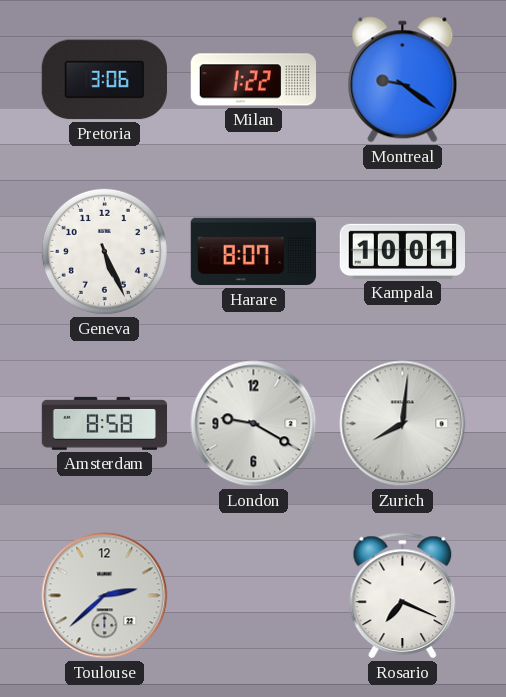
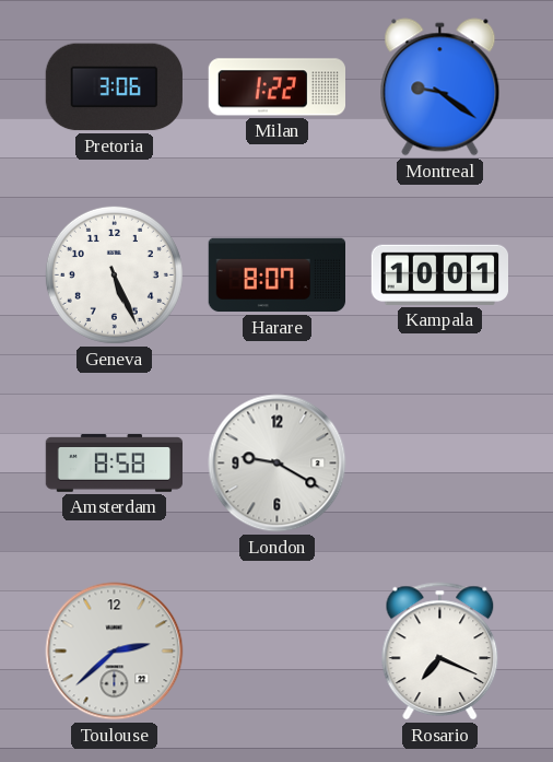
Zurich: 8:01 -> none (403, 424)
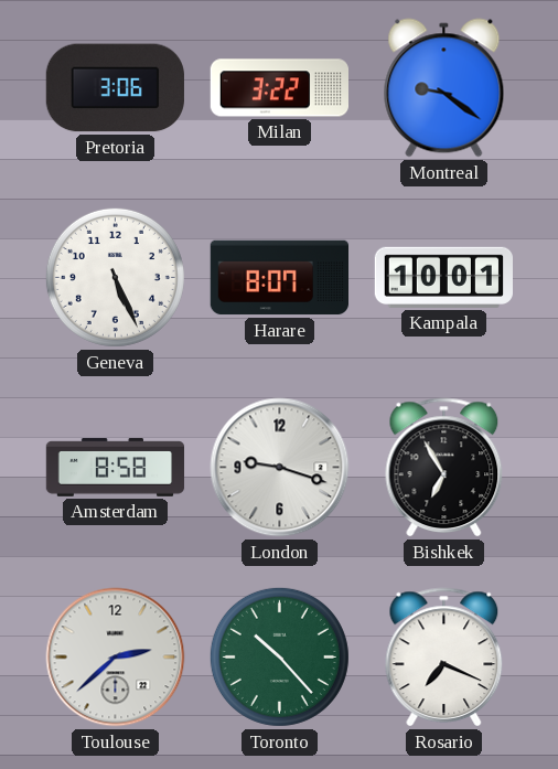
Milan: 1:22 -> 3:22 (279, 88)
London: 9:20 -> 9:18 (280, 468)
Bishkek: none -> 6:55 (444, 468)
Toronto: none -> 10:23 (279, 656)
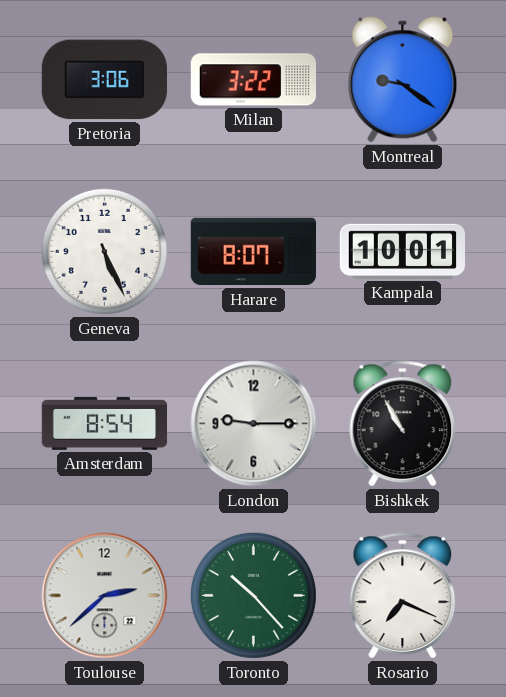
Amsterdam: 8:58 -> 8:54 (105, 424)
London: 9:18 -> 9:15 (254, 424)
Bishkek: 6:55 -> 10:55 (403, 424)
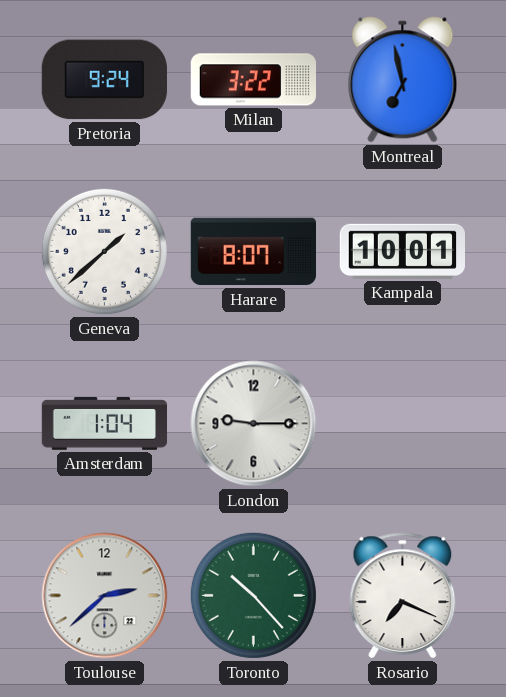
Pretoria: 3:06 -> 9:24 (104, 80)
Montreal: 9:21 -> 6:58 (403, 80)
Geneva: 5:26 -> 1:38 (104, 251)
Amsterdam: 8:54 -> 1:04 (105, 424)
Bishkek: 10:55 -> none (403, 424)
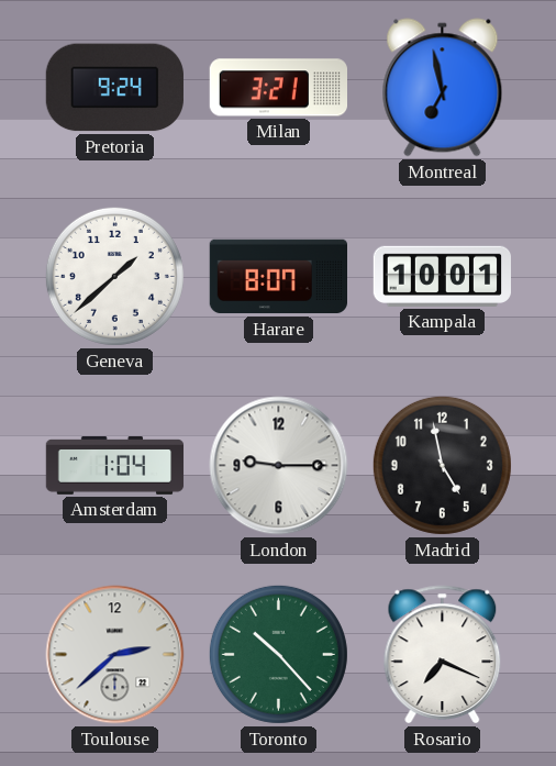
Milan: 3:22 -> 3:21 (278, 88)
Madrid: none -> 4:58 (442, 465)
